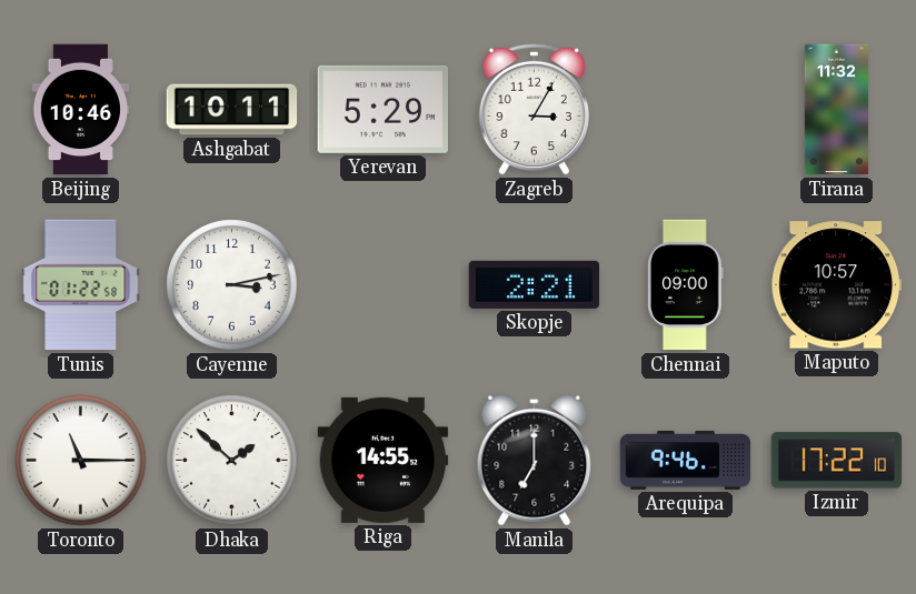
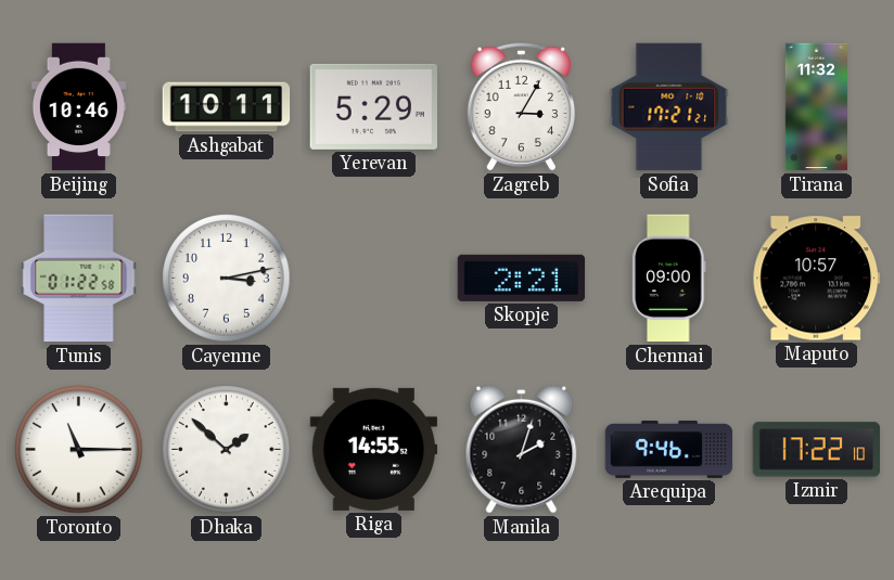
Sofia: none -> 17:21 (669, 107)
Manila: 7:00 -> 2:03 (522, 449)
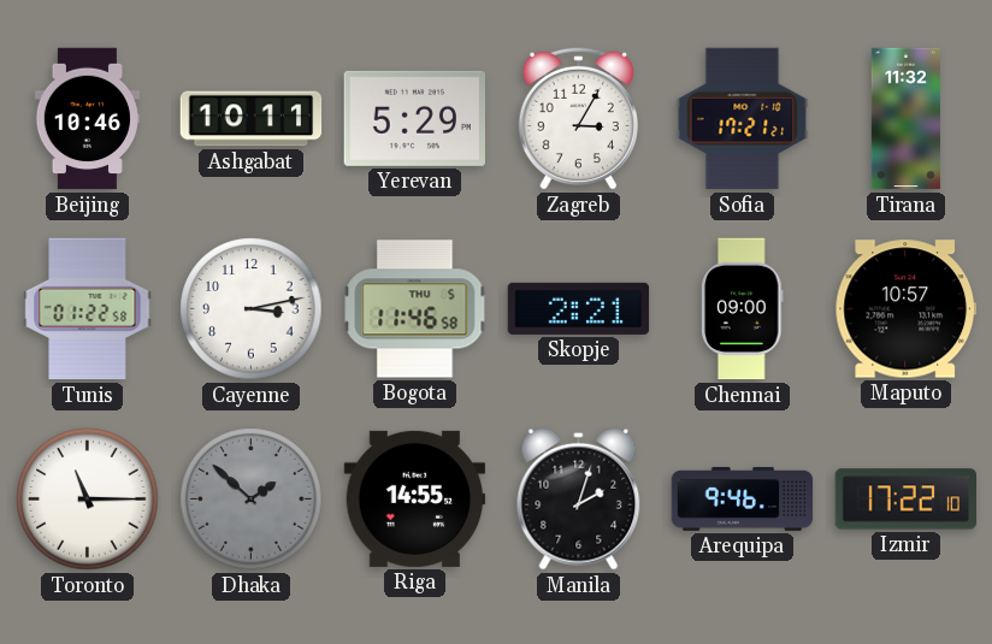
Bogota: none -> 11:46 (415, 309)
Dhaka dial: white -> grey (252, 500)
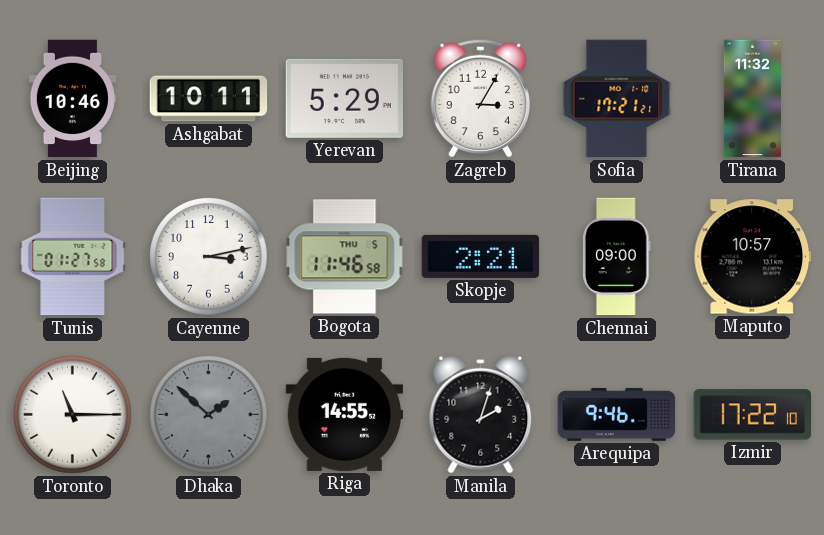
Tunis: 01:22 -> 01:27 (73, 257)
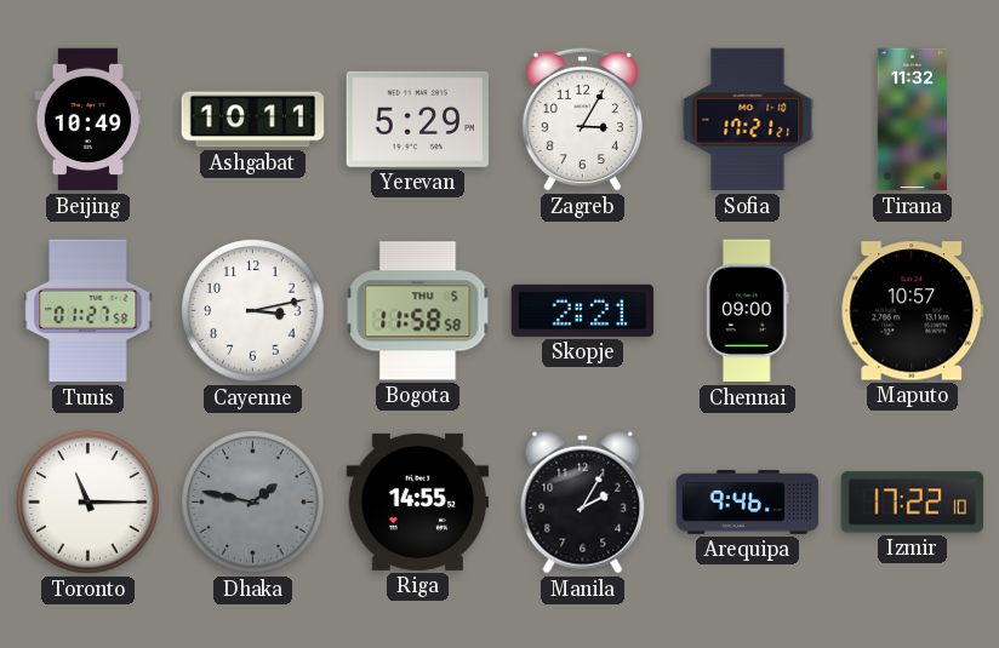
Beijing: 10:46 -> 10:49 (87, 120)
Bogota: 11:46 -> 11:58 (418, 311)
Dhaka: 1:52 -> 1:47 (253, 503)
Manila: 2:03 -> 2:05 (583, 501)
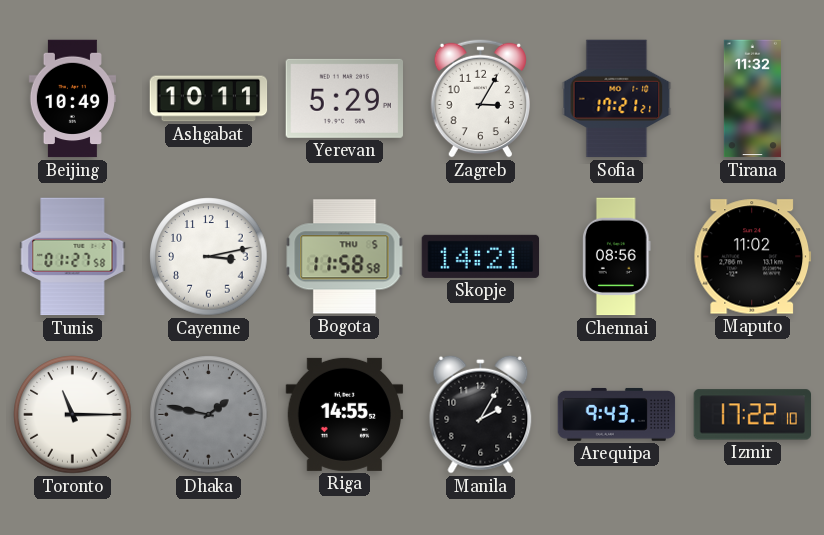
Skopje: 2:21 -> 14:21 (481, 256)
Chennai: 09:00 -> 08:56 (617, 257)
Maputo: 10:57 -> 11:02 (753, 257)
Arequipa: 9:46 -> 9:43 (617, 414)
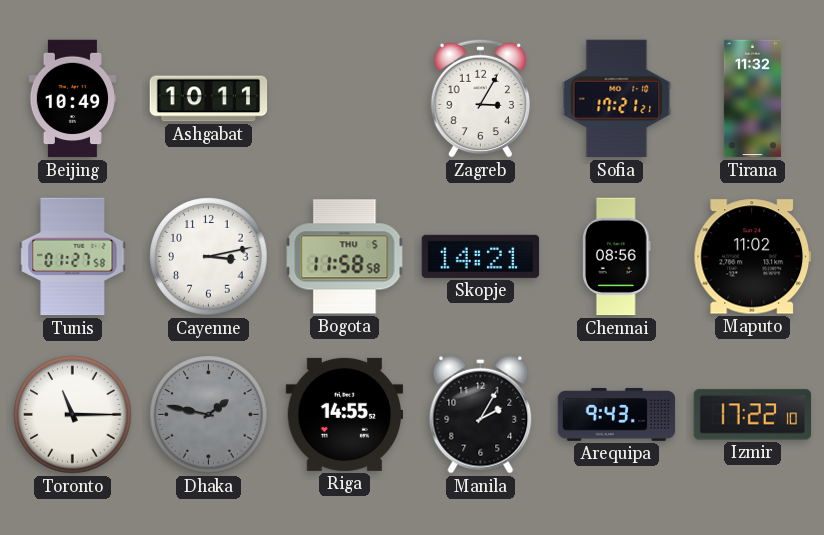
Yerevan: 5:29 -> none (344, 98)
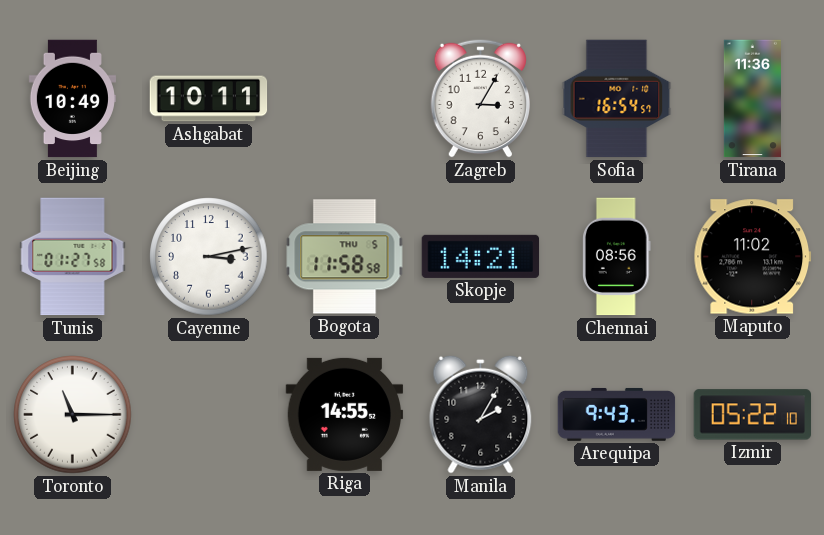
Sofia: 17:21 -> 16:54 (617, 99)
Tirana: 11:32 -> 11:36 (752, 99)
Dhaka: 1:47 -> none (209, 415)
Izmir: 17:22 -> 05:22 (753, 415)
